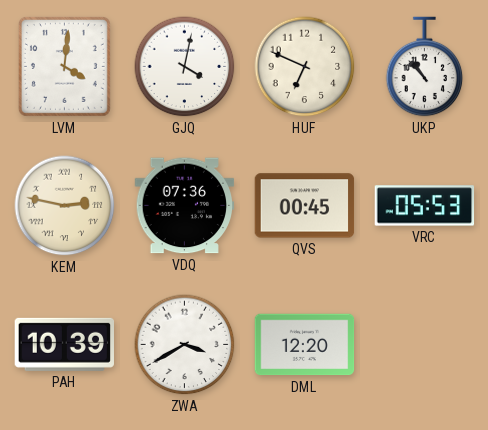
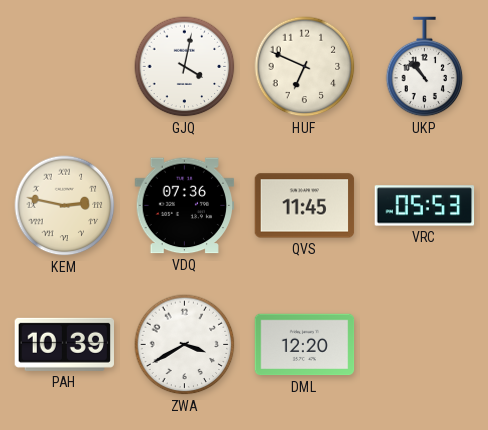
LVM: 4:01 -> none (64, 66)
QVS: 00:45 -> 11:45 (305, 206)
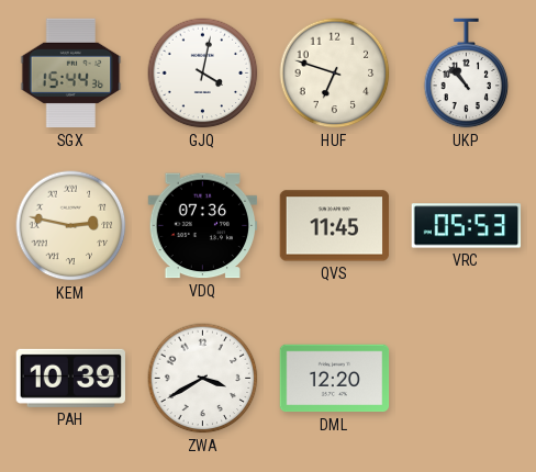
SGX: none -> 15:44 (71, 74)
HUF: 6:49 -> 6:48 (335, 74)
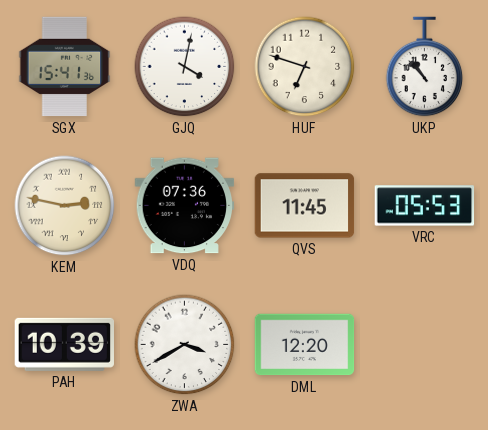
SGX: 15:44 -> 15:41 (65, 67)
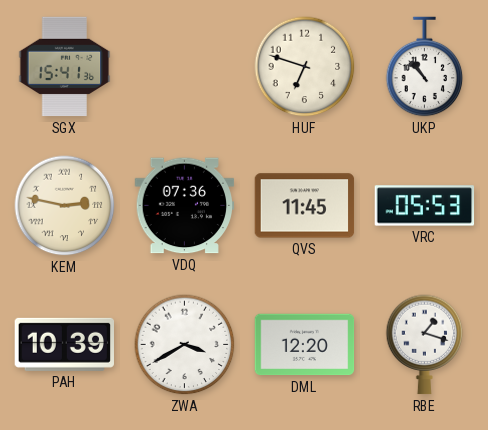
GJQ: 4:02 -> none (185, 67)
RBE: none -> 1:18 (425, 345)
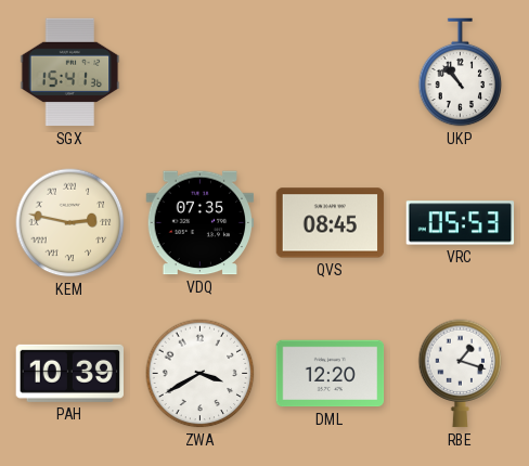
HUF: 6:48 -> none (305, 67)
VDQ: 07:36 -> 07:35 (201, 223)
QVS: 11:45 -> 08:45 (331, 223)
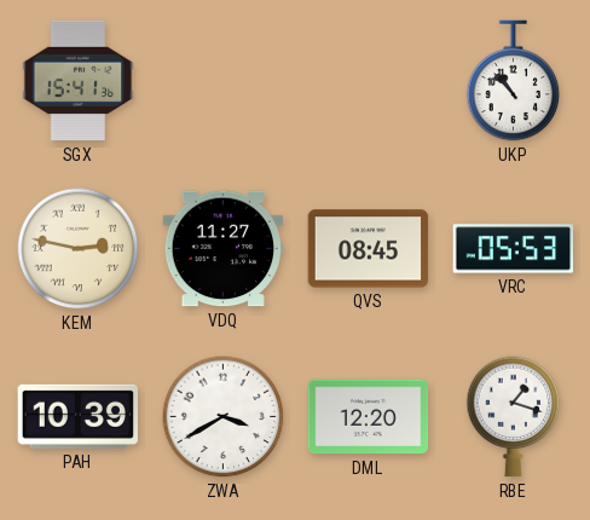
VDQ: 07:35 -> 11:27 (224, 249)
